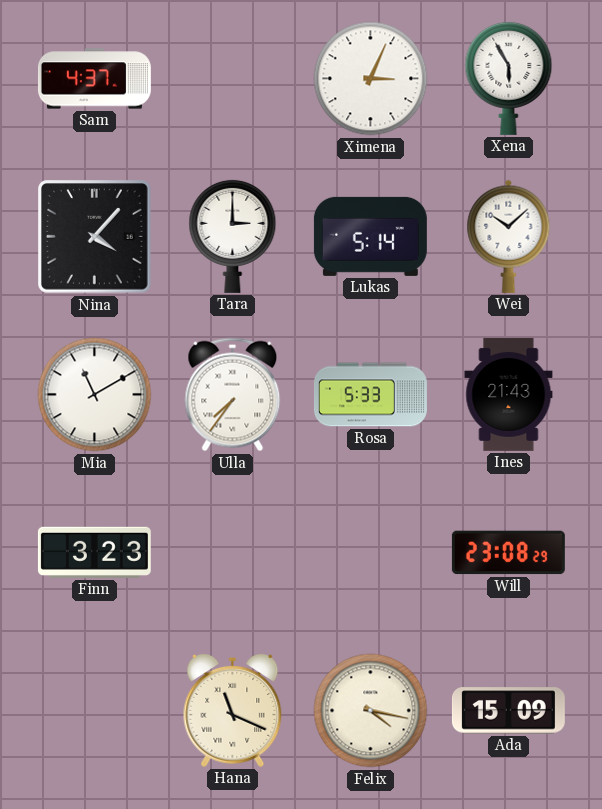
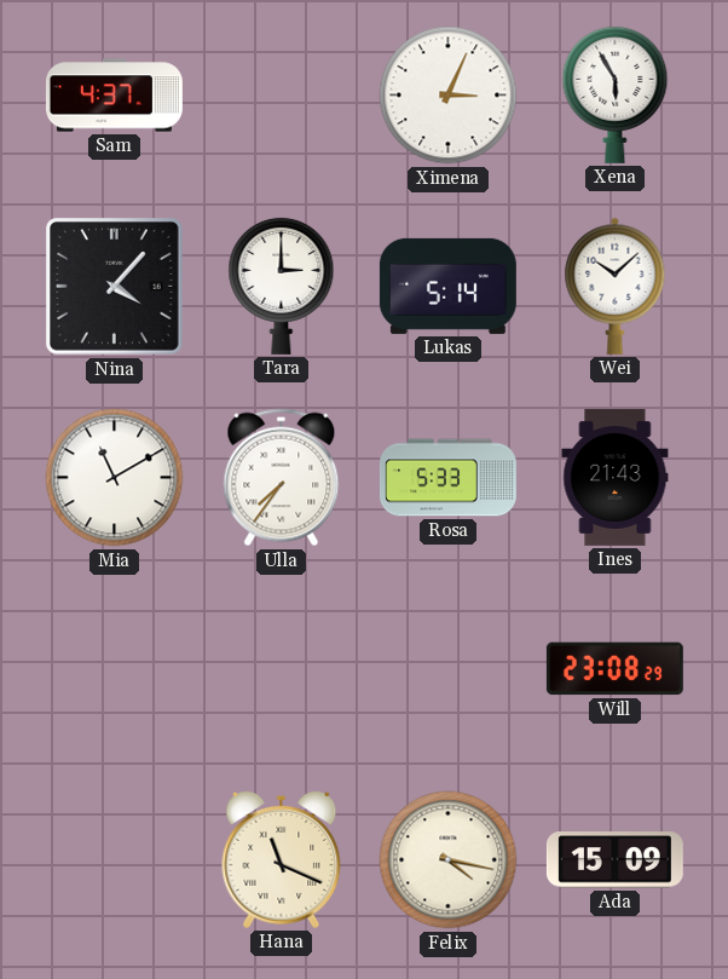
Finn: 3:23 -> none (94, 552)
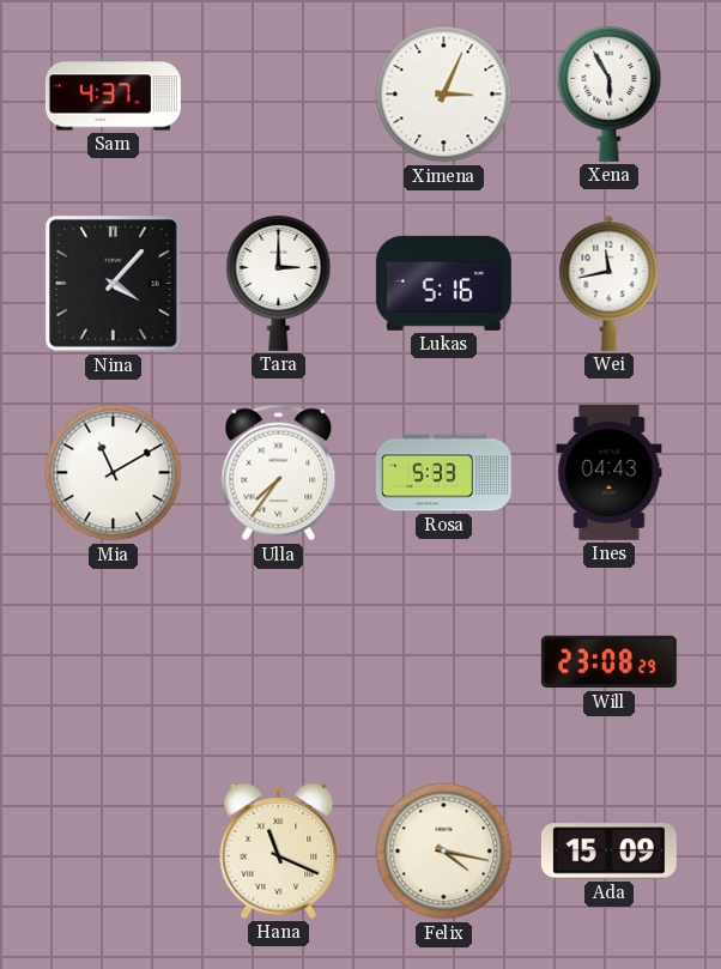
Lukas: 5:14 -> 5:16 (443, 283)
Wei: 10:08 -> 11:43 (610, 283)
Ines: 21:43 -> 04:43 (610, 472)
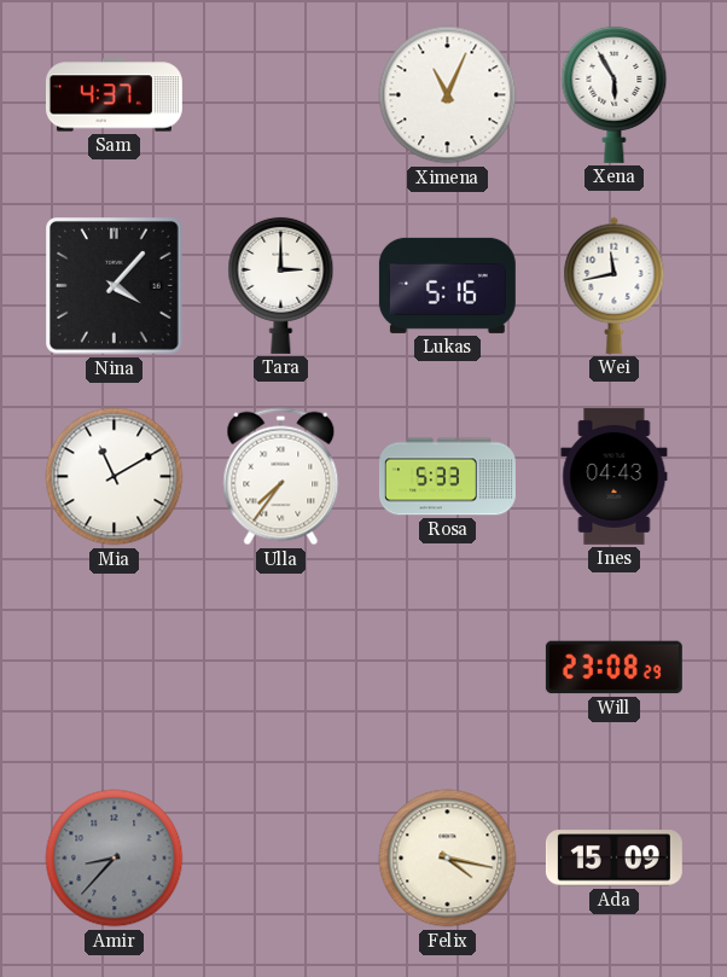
Ximena: 3:04 -> 11:04 (448, 95)
Amir: none -> 8:37 (115, 859)
Hana: 11:19 -> none (279, 850)
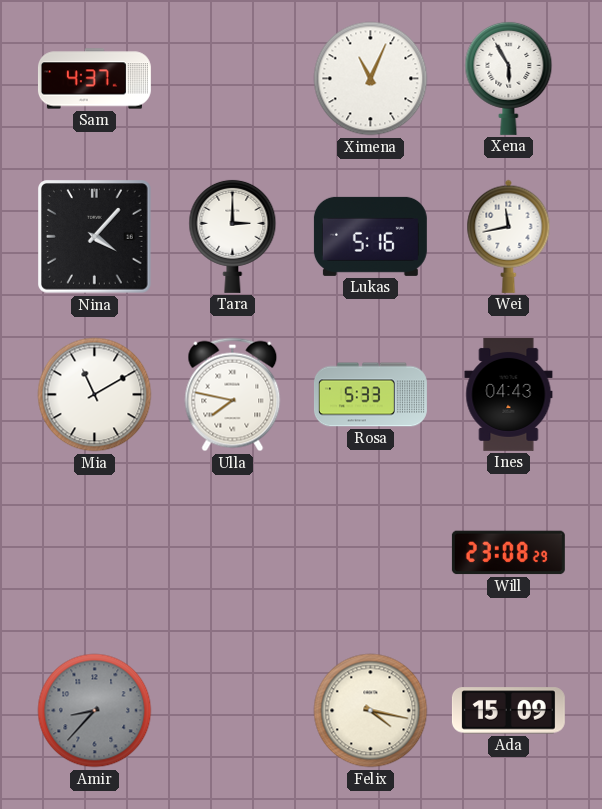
Ulla: 7:36 -> 7:47 (233, 395)
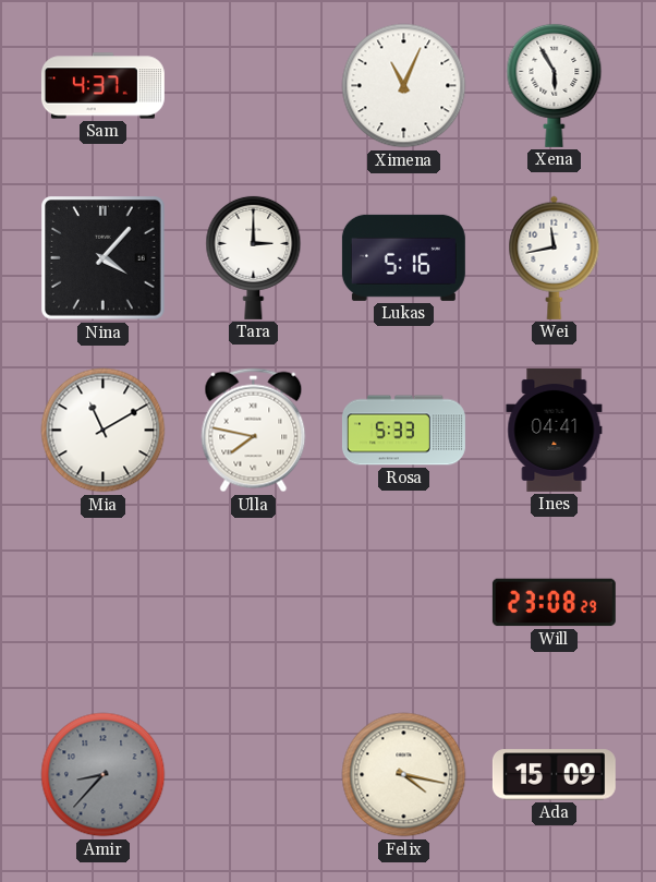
Ines: 04:43 -> 04:41 (555, 430)
